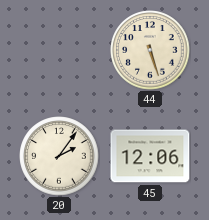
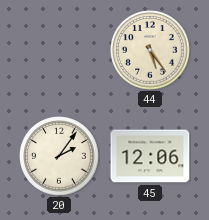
44: 5:27 -> 5:24 (150, 50)
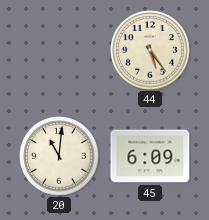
20: 2:06 -> 11:01 (59, 156)
45: 12:06 -> 6:09 (150, 156)
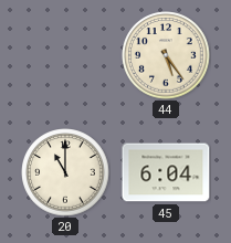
20: 11:01 -> 11:00 (65, 172)
45: 6:09 -> 6:04 (166, 172)
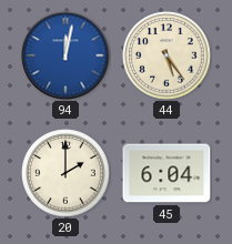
94: none -> 12:02 (65, 55)
20: 11:00 -> 2:00 (65, 173)
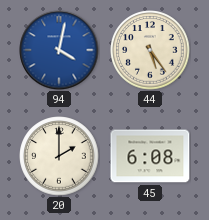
94: 12:02 -> 4:02 (59, 50)
45: 6:04 -> 6:08 (150, 156)
